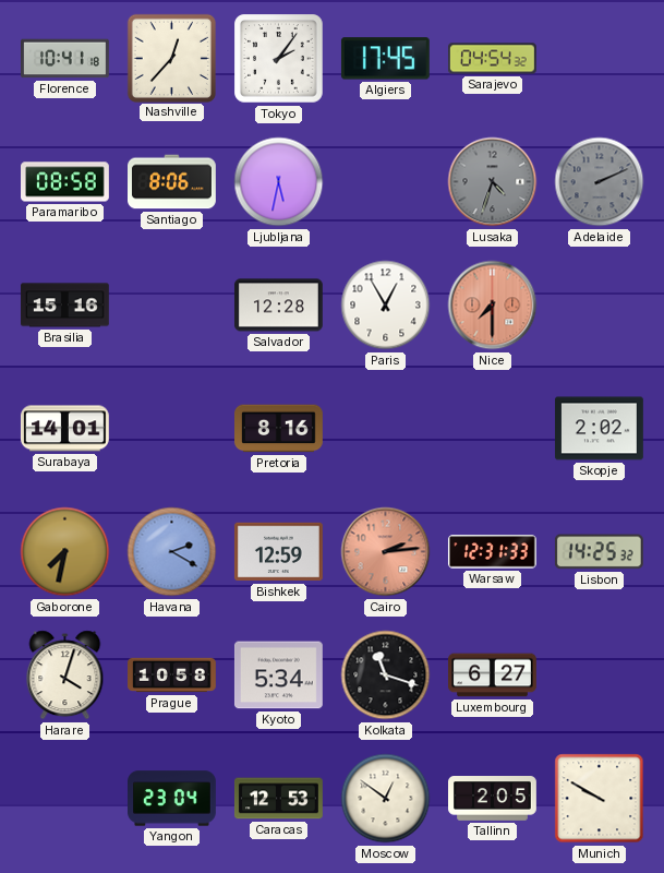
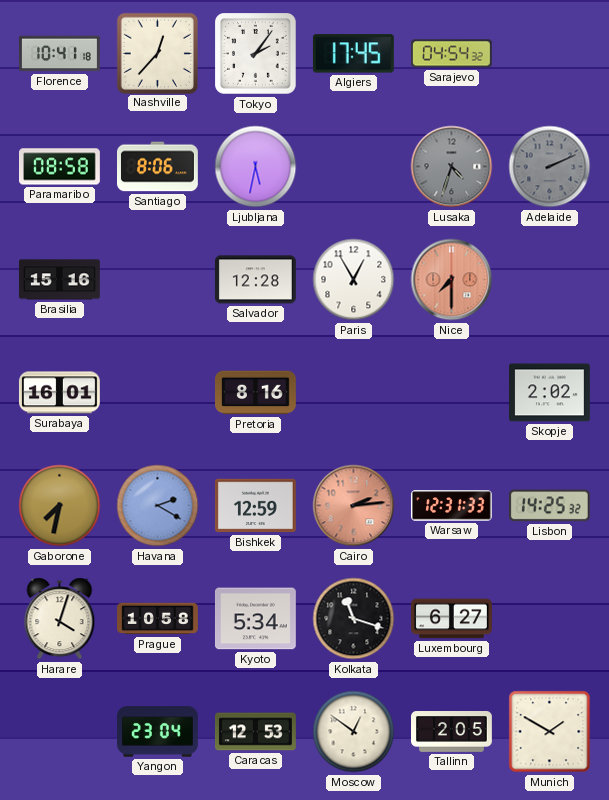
Surabaya: 14:01 -> 16:01 (59, 393)
Munich: 9:50 -> 1:50 (550, 732)
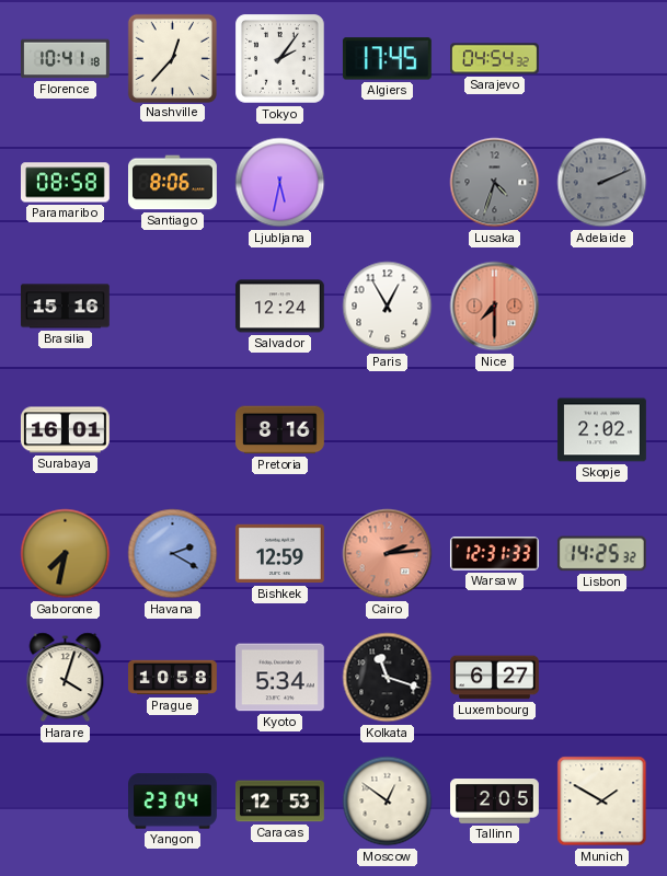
Salvador: 12:28 -> 12:24 (279, 307)
